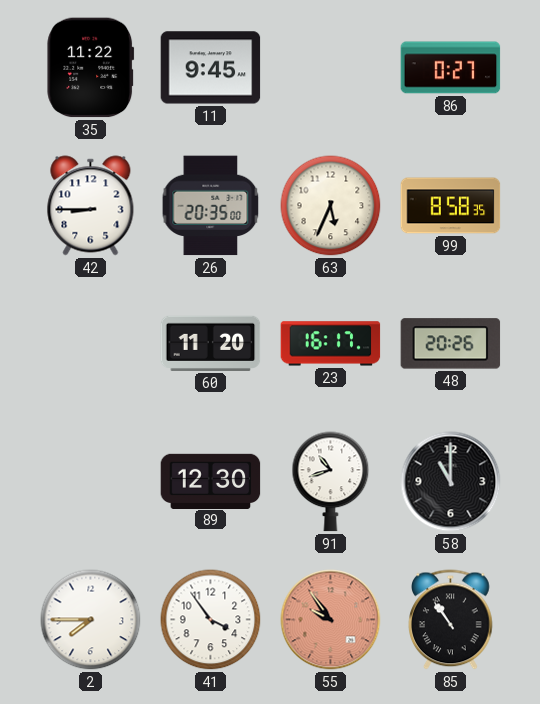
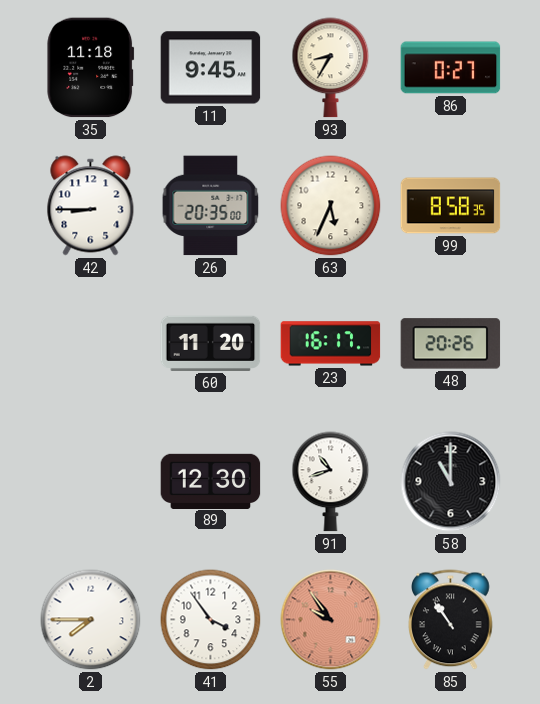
35: 11:22 -> 11:18 (91, 68)
93: none -> 8:35 (331, 68)
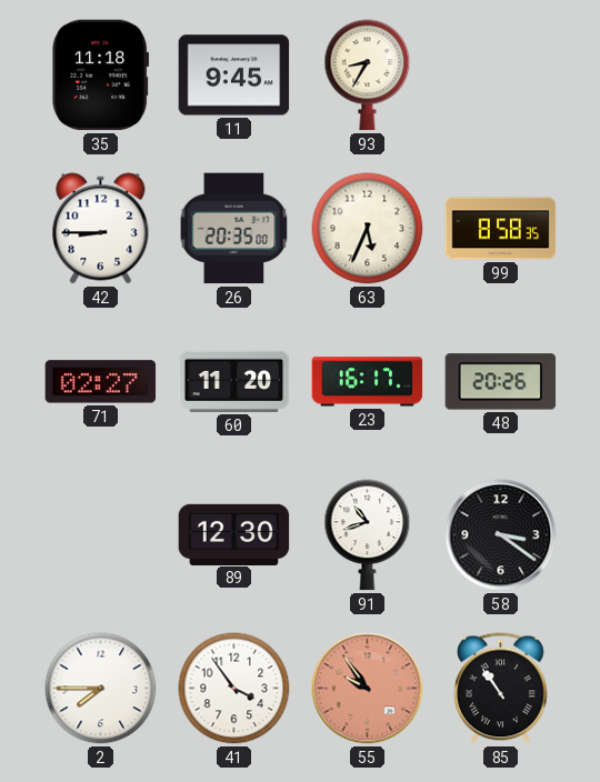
86: 0:27 -> none (451, 68)
71: none -> 02:27 (101, 382)
58: 11:00 -> 3:21 (501, 535)
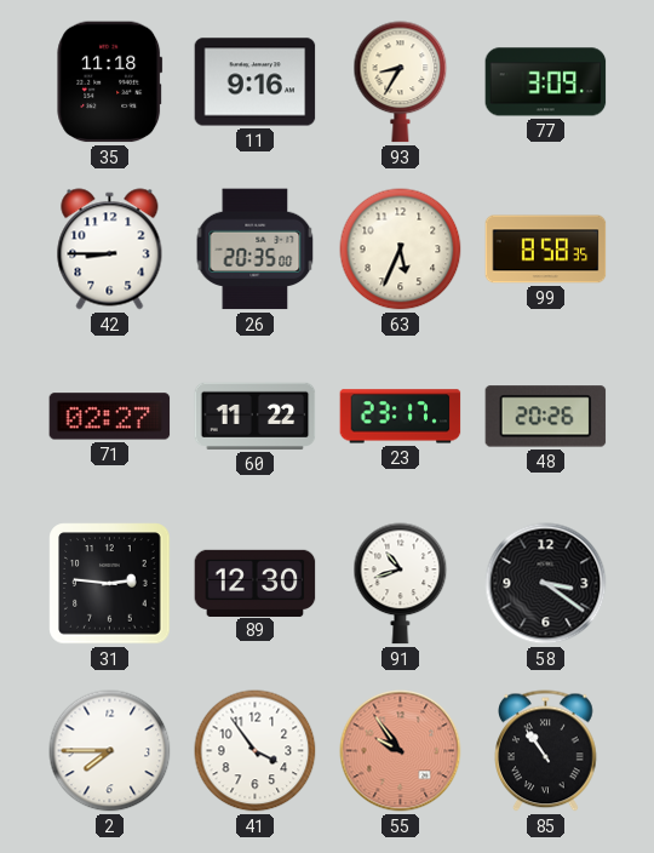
11: 9:45 -> 9:16 (256, 82)
77: none -> 3:09 (546, 82)
60: 11:20 -> 11:22 (256, 416)
23: 16:17 -> 23:17 (401, 417)
31: none -> 2:46 (110, 584)
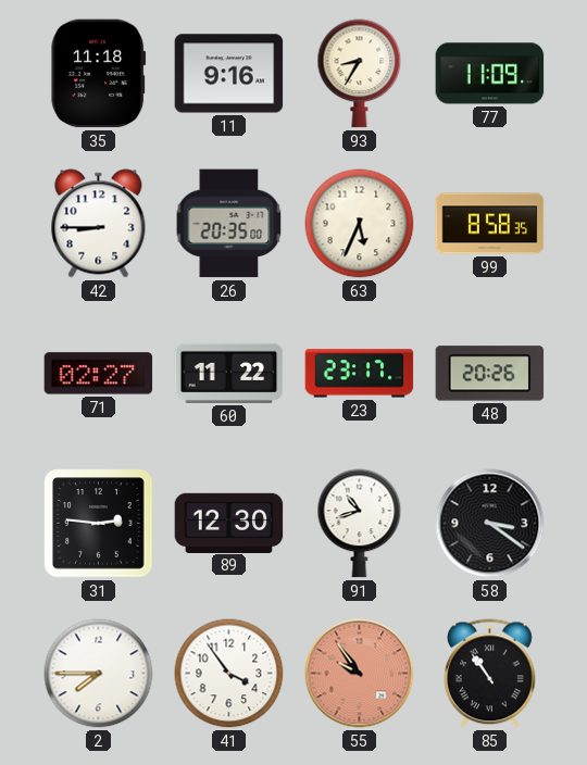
77: 3:09 -> 11:09 (490, 74)
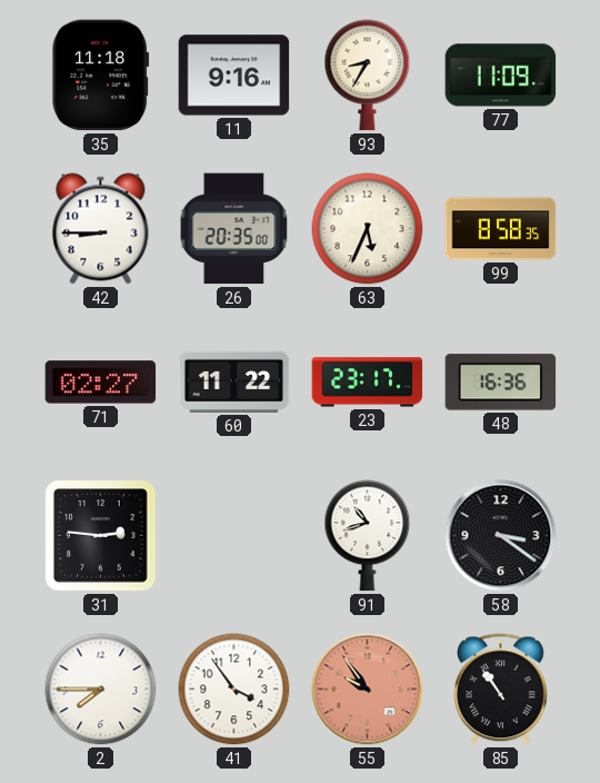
48: 20:26 -> 16:36 (501, 383)
89: 12:30 -> none (229, 523)
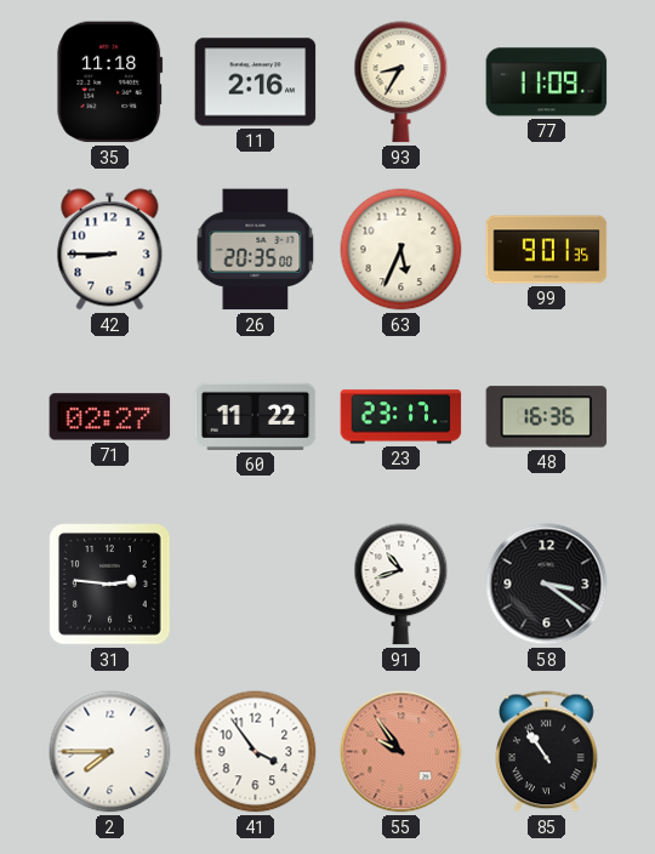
11: 9:16 -> 2:16 (256, 82)
99: 8:58 -> 9:01 (547, 250)
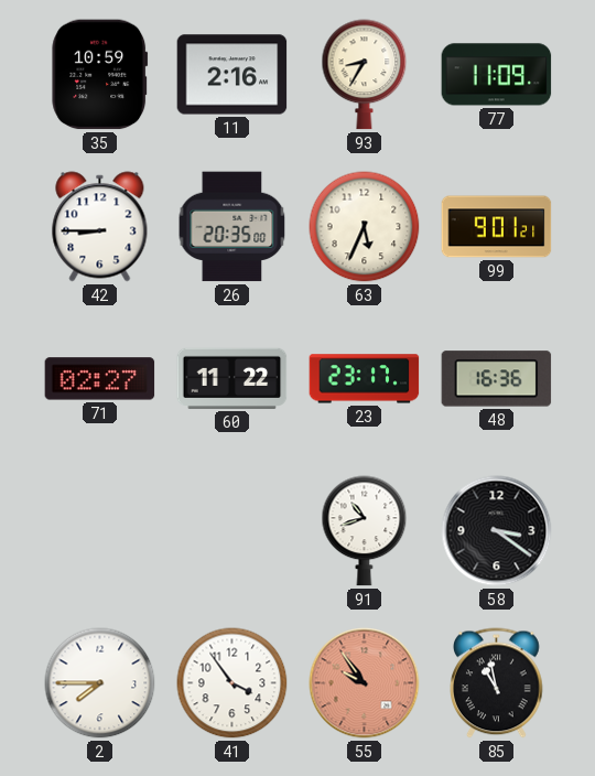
35: 11:18 -> 10:59 (100, 75)
99: 9:01:35 -> 9:01:21 (497, 227)
31: 2:46 -> none (110, 585)
85: 10:54 -> 10:58 (497, 683)
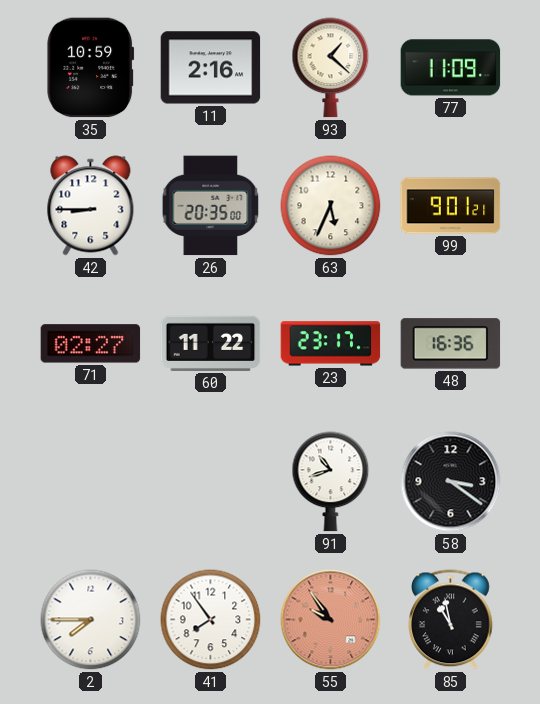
93: 8:35 -> 1:22 (331, 68)
41: 3:54 -> 7:54 (211, 620)
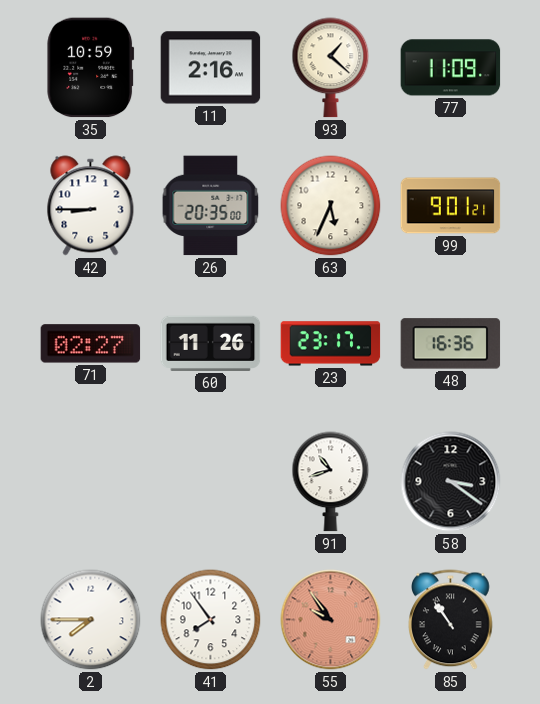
60: 11:22 -> 11:26 (211, 343)
85: 10:58 -> 10:54 (451, 620)
